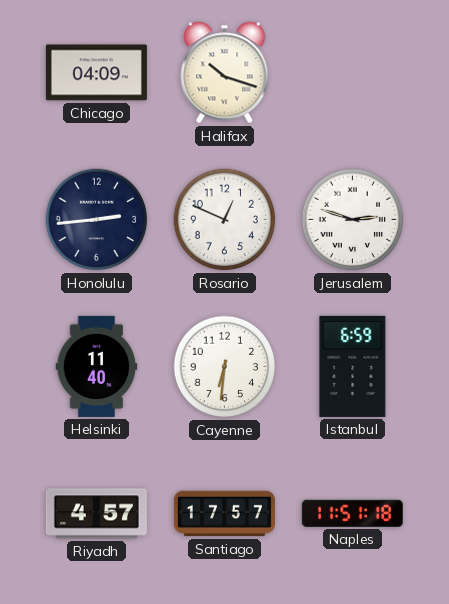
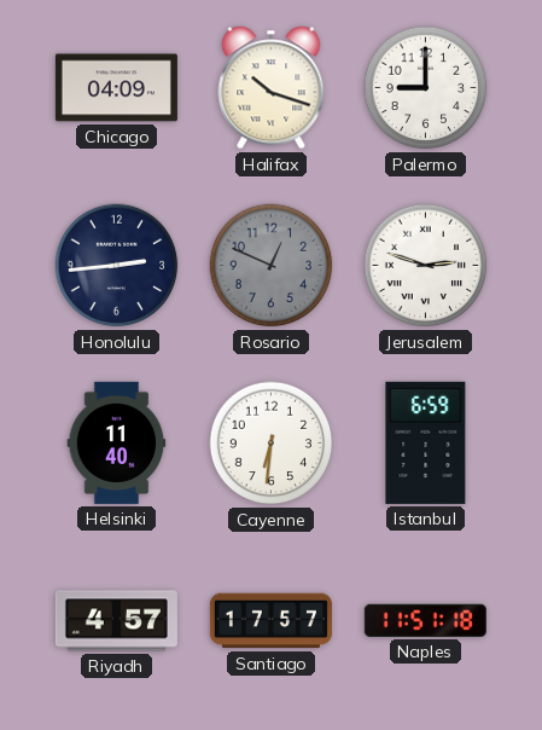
Palermo: none -> 9:00 (426, 88)
Rosario dial: white -> grey (272, 266)
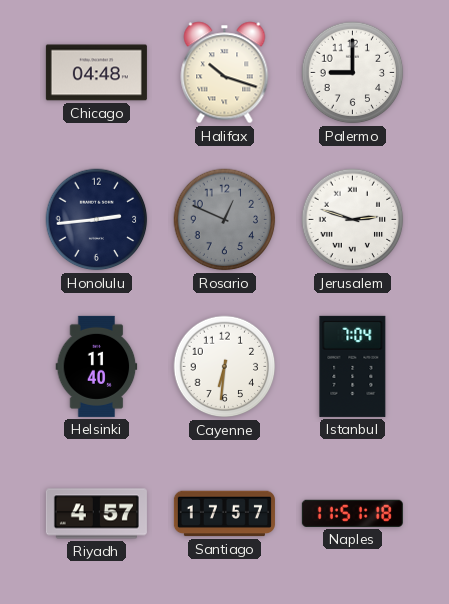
Chicago: 04:09 -> 04:48 (96, 73)
Istanbul: 6:59 -> 7:04 (353, 366)
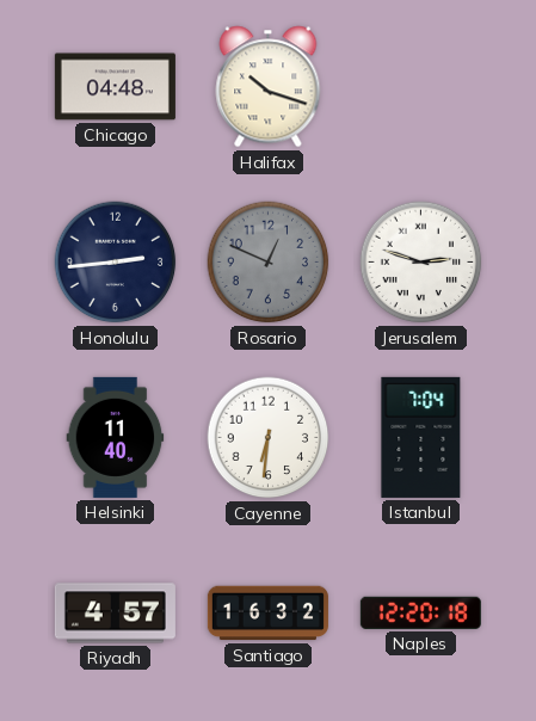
Palermo: 9:00 -> none (353, 73)
Santiago: 17:57 -> 16:32 (267, 614)
Naples: 11:51 -> 12:20 (420, 612)
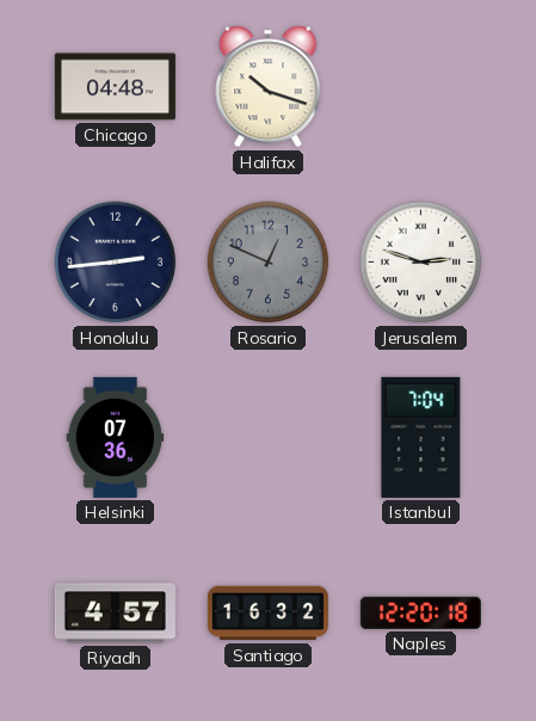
Helsinki: 11:40 -> 07:36 (116, 437)
Cayenne: 6:31 -> none (269, 438)
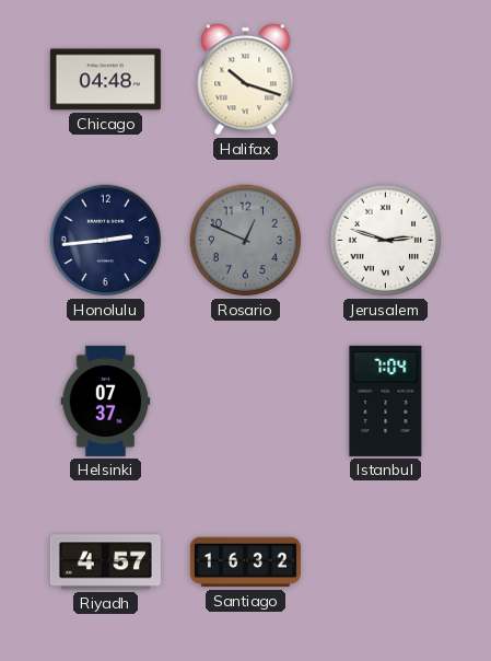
Helsinki: 07:36 -> 07:37 (106, 401)
Naples: 12:20 -> none (420, 612)
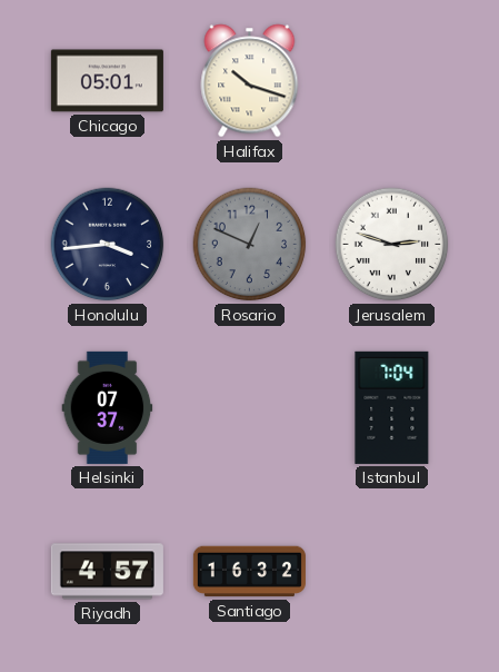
Chicago: 04:48 -> 05:01 (107, 81)
Honolulu: 2:44 -> 3:44 (108, 245)
